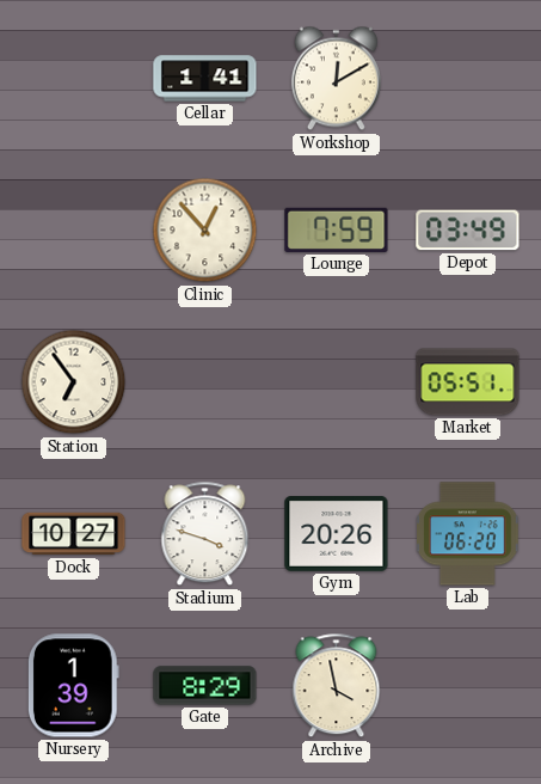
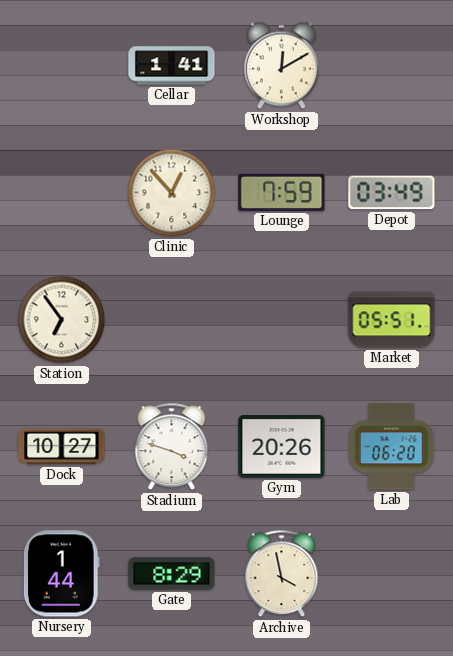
Nursery: 1:39 -> 1:44 (61, 574)
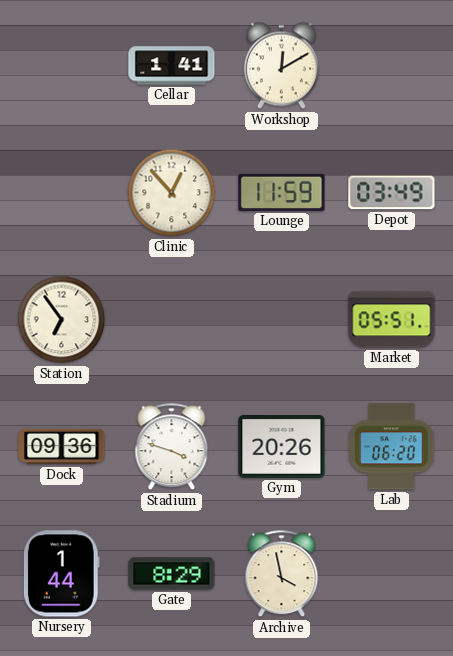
Lounge: 7:59 -> 11:59 (282, 192)
Dock: 10:27 -> 09:36 (62, 447)
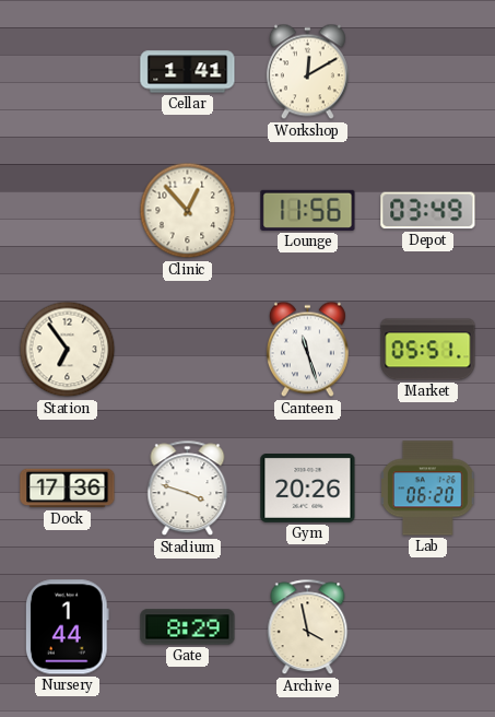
Lounge: 11:59 -> 11:56 (308, 210)
Canteen: none -> 11:27 (307, 350)
Dock: 09:36 -> 17:36 (68, 489)
